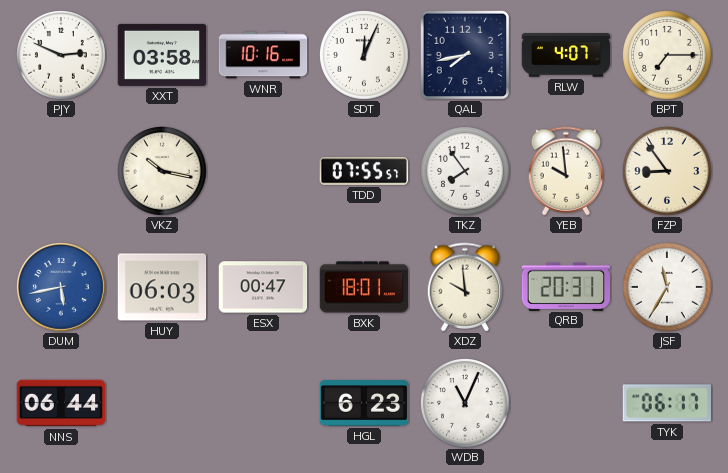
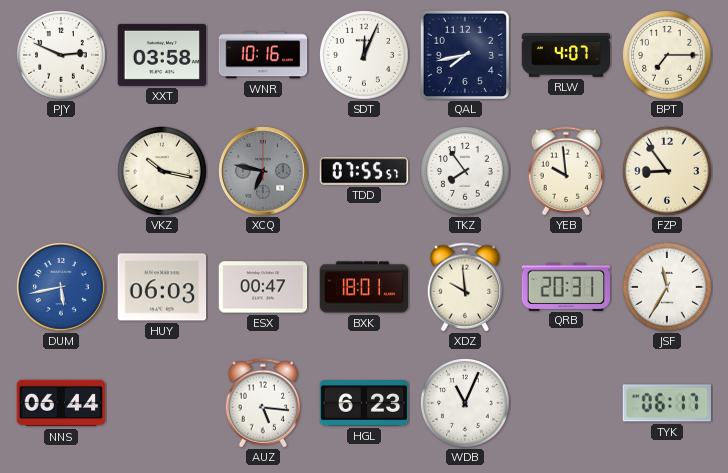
XCQ: none -> 6:47 (263, 171)
AUZ: none -> 5:16 (263, 403)
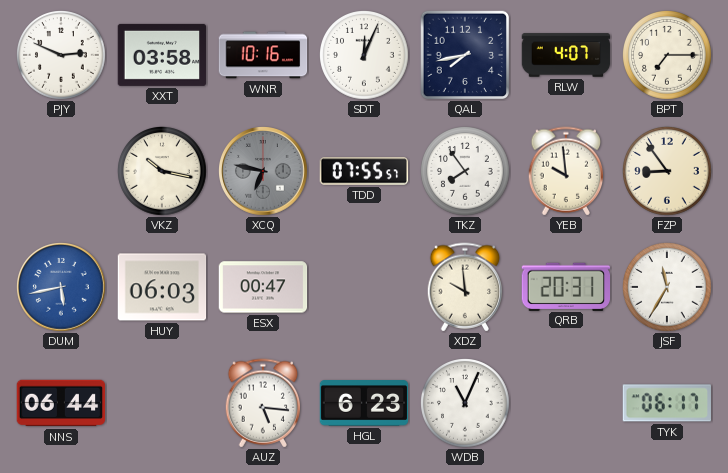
BXK: 18:01 -> none (364, 287)
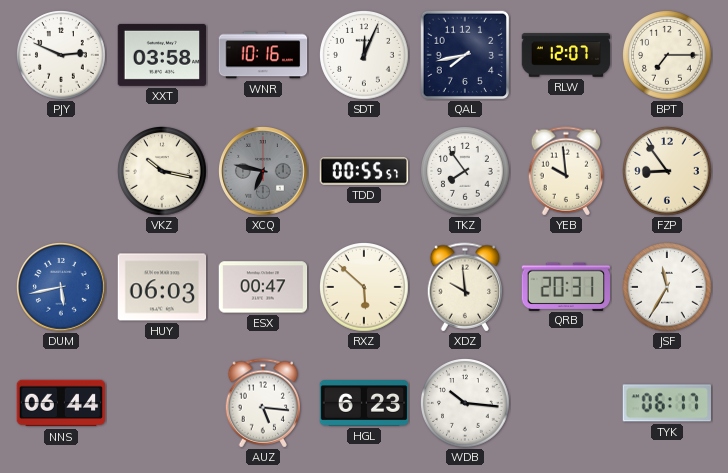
RLW: 4:07 -> 12:07 (566, 55)
TDD: 07:55 -> 00:55 (364, 171)
RXZ: none -> 5:52 (364, 287)
WDB: 11:04 -> 10:16 (465, 403)
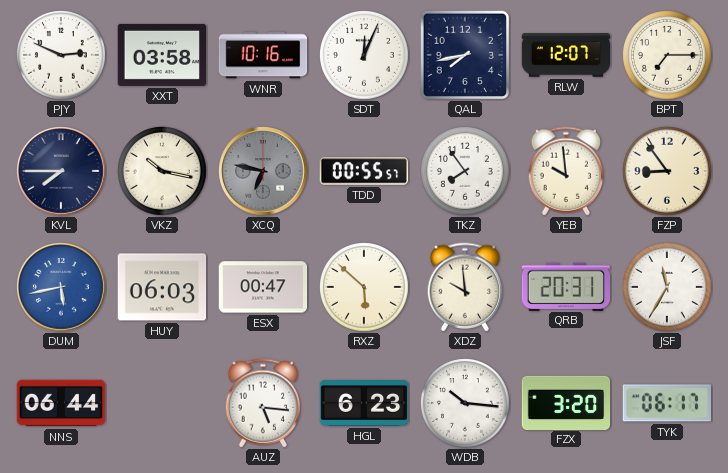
KVL: none -> 7:45 (61, 171)
FZX: none -> 3:20 (566, 402)
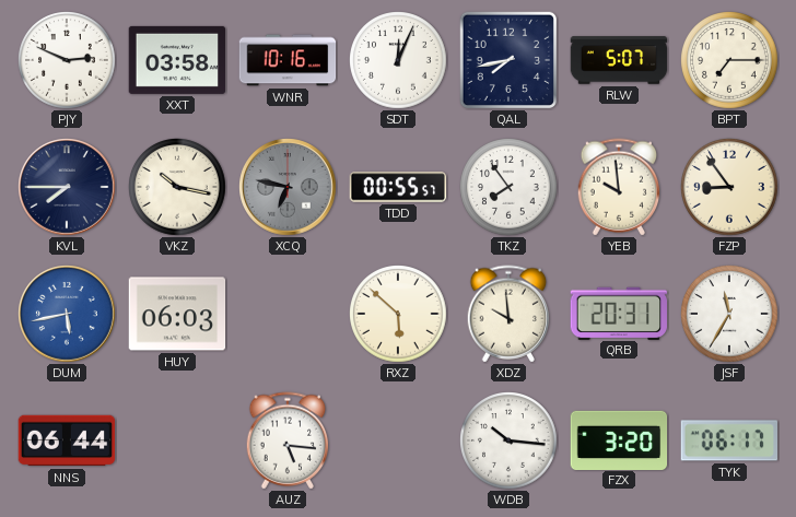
RLW: 12:07 -> 5:07 (619, 60)
ESX: 00:47 -> none (263, 287)
HGL: 6:23 -> none (364, 403)
